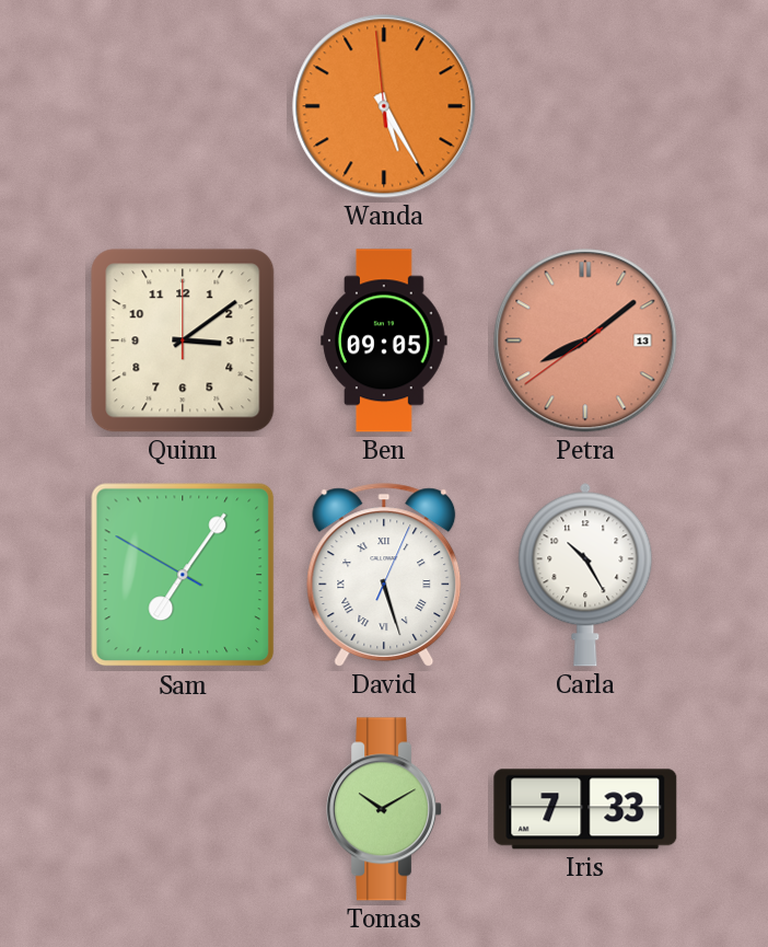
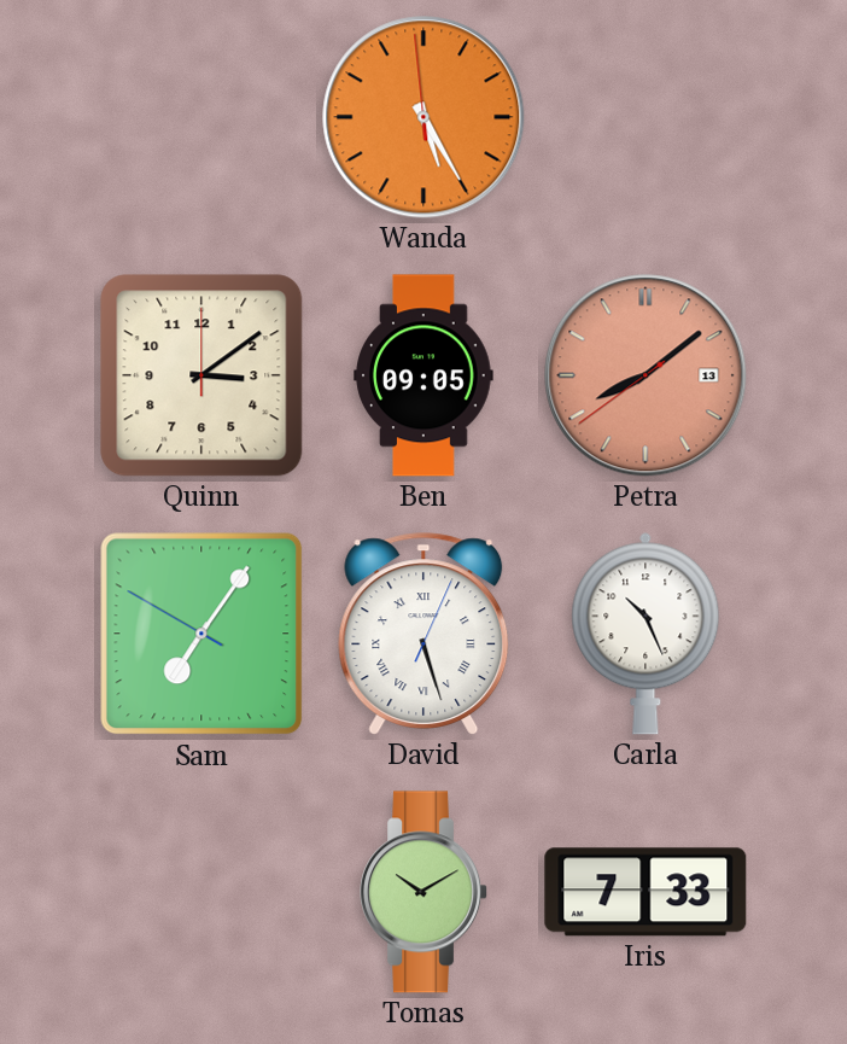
Carla: 10:25 -> 10:26 (646, 634)
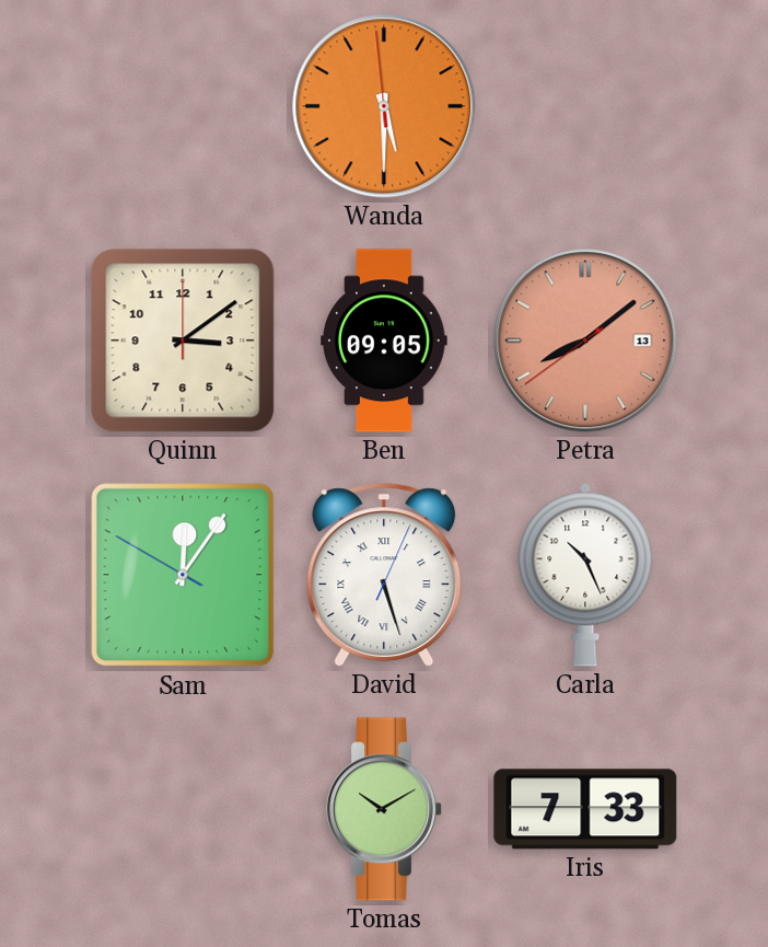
Wanda: 5:24 -> 5:29 (384, 106)
Sam: 7:05 -> 12:05 (183, 575)
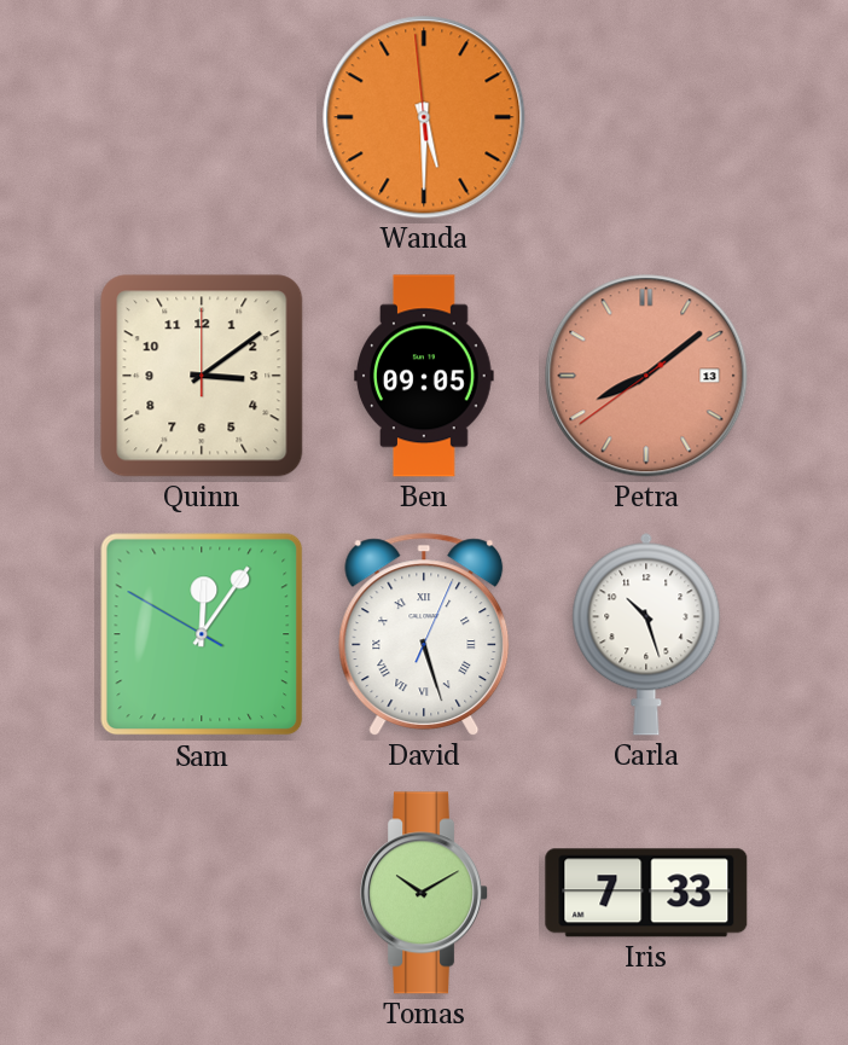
Carla: 10:26 -> 10:27 (646, 634)
